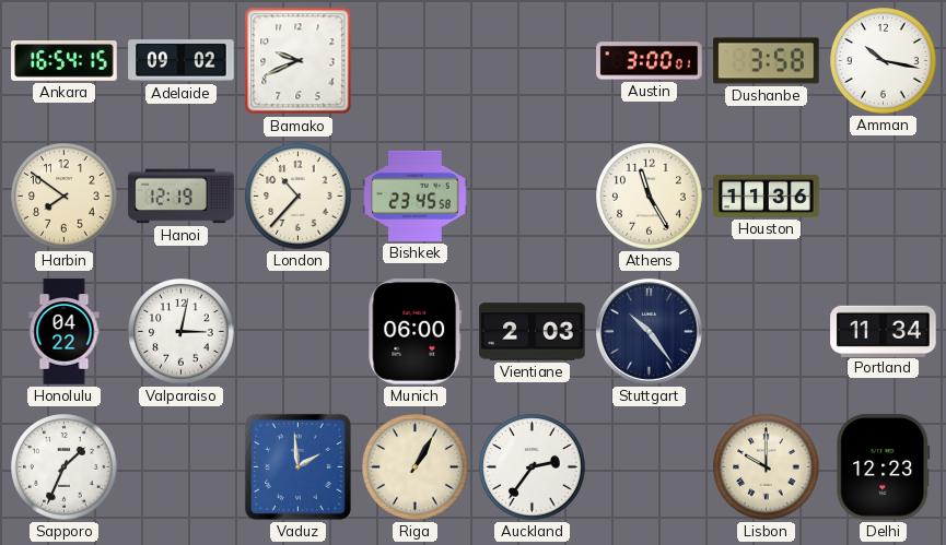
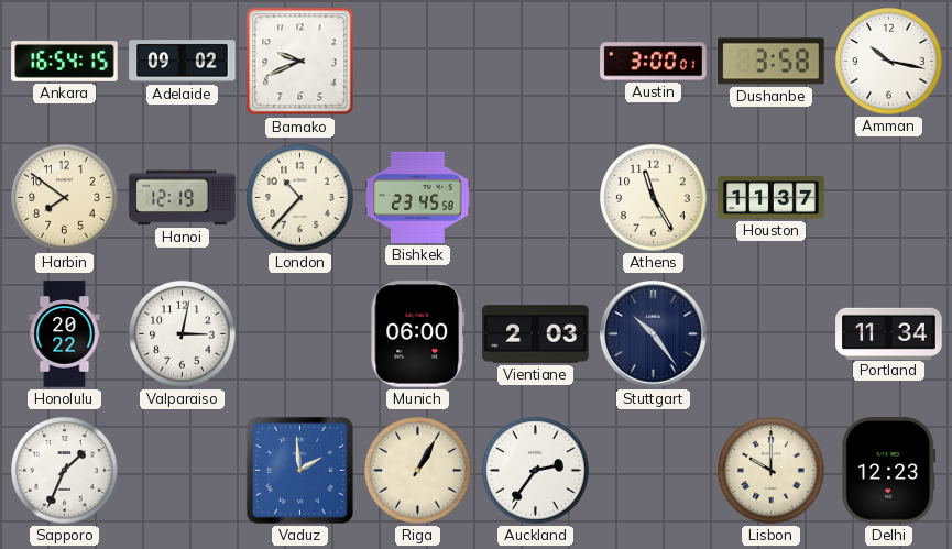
Houston: 11:36 -> 11:37 (772, 198)
Honolulu: 04:22 -> 20:22 (65, 334)
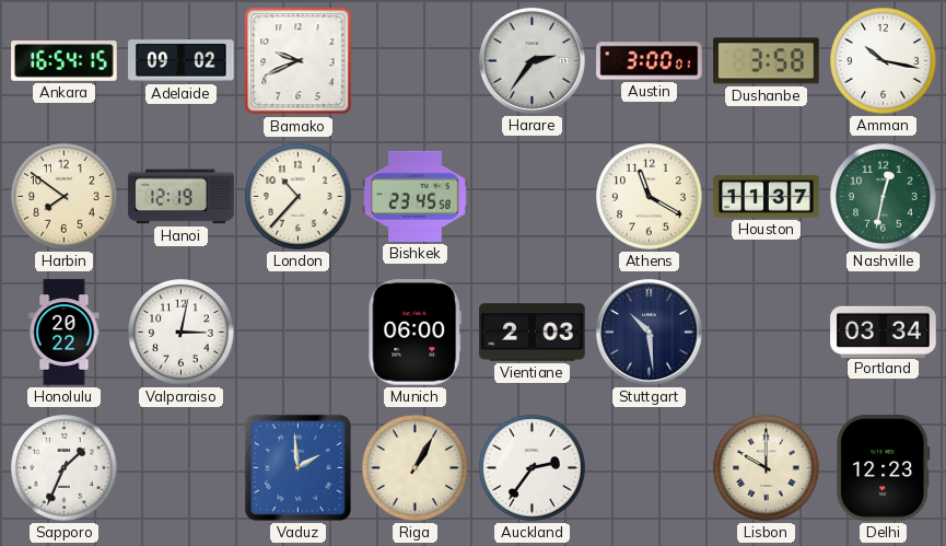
Harare: none -> 2:36 (532, 60)
Athens: 11:25 -> 11:20 (650, 197)
Nashville: none -> 12:32 (884, 197)
Stuttgart: 10:24 -> 10:29 (649, 332)
Portland: 11:34 -> 03:34 (884, 332)
